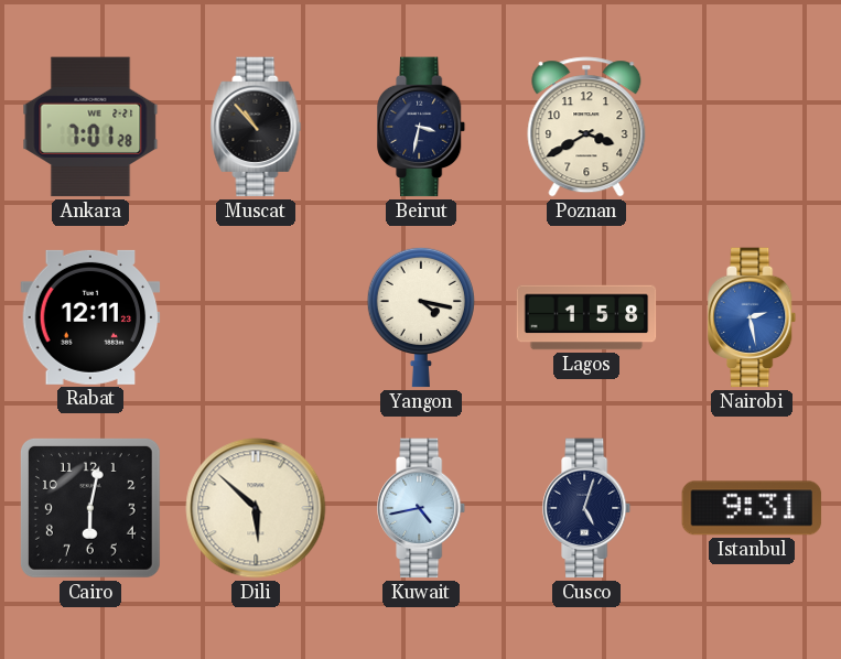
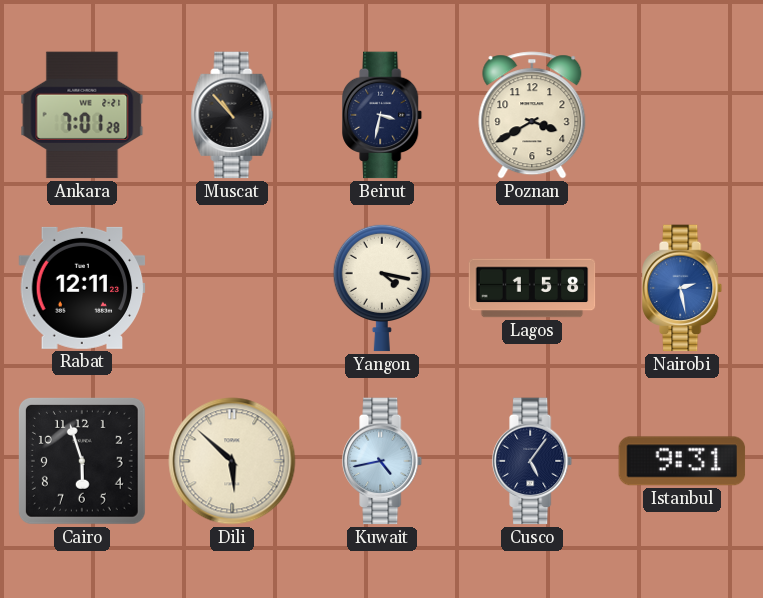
Cairo: 6:02 -> 5:57 (82, 461)
Cusco: 5:03 -> 5:06 (533, 461)
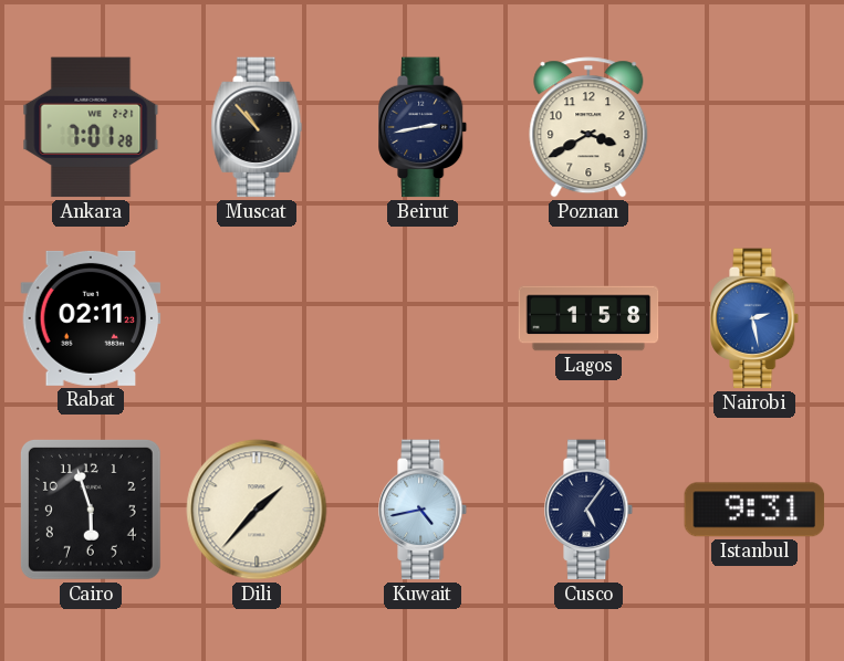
Beirut: 3:32 -> 2:43 (424, 127)
Rabat: 12:11 -> 02:11 (91, 318)
Yangon: 4:17 -> none (382, 288)
Dili: 5:52 -> 1:37 (257, 510)
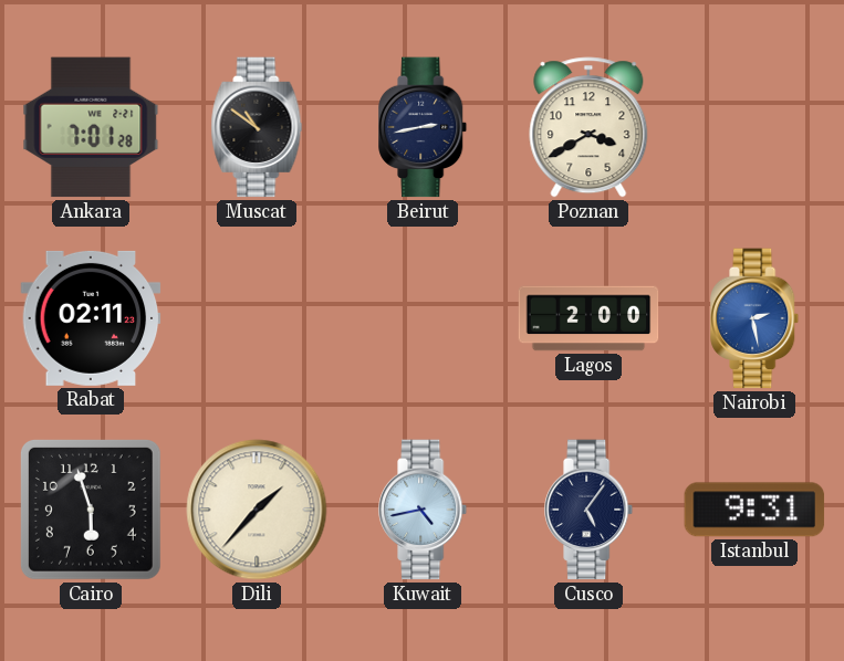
Muscat: 10:53 -> 10:51 (257, 127)
Lagos: 1:58 -> 2:00 (588, 318)
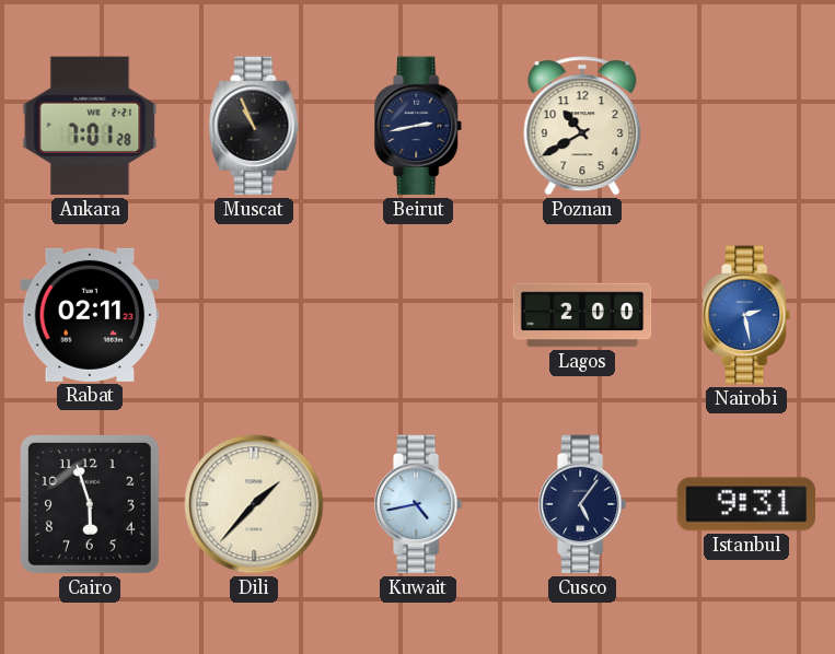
Muscat: 10:51 -> 10:56 (254, 126)
Poznan: 3:40 -> 10:40 (582, 126)
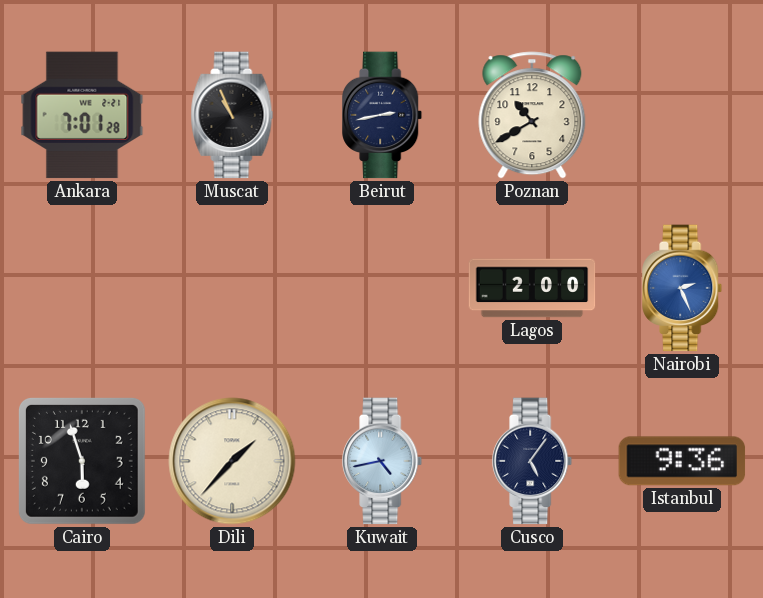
Rabat: 02:11 -> none (90, 315)
Nairobi: 2:28 -> 2:26 (683, 288)
Istanbul: 9:31 -> 9:36 (682, 461)
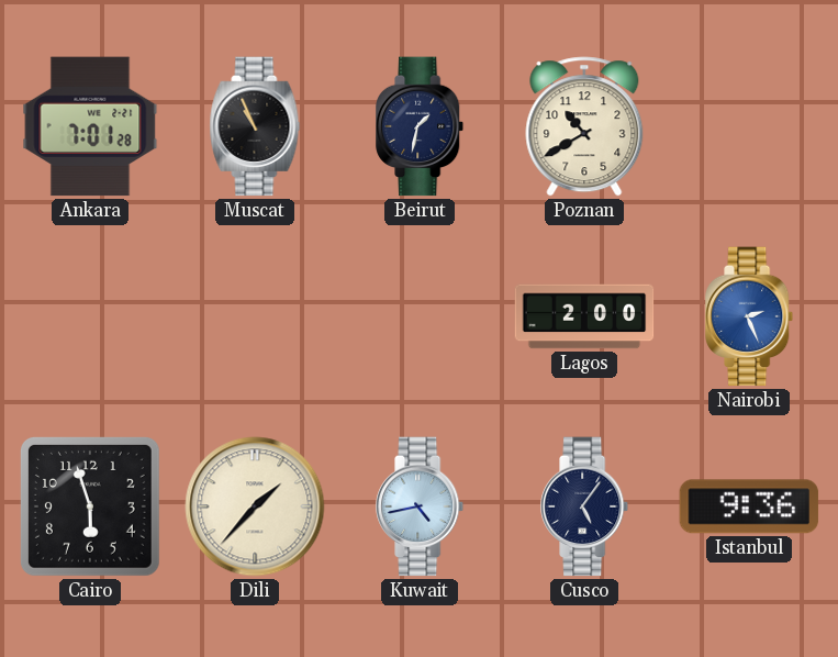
Beirut: 2:43 -> 1:32 (421, 126)
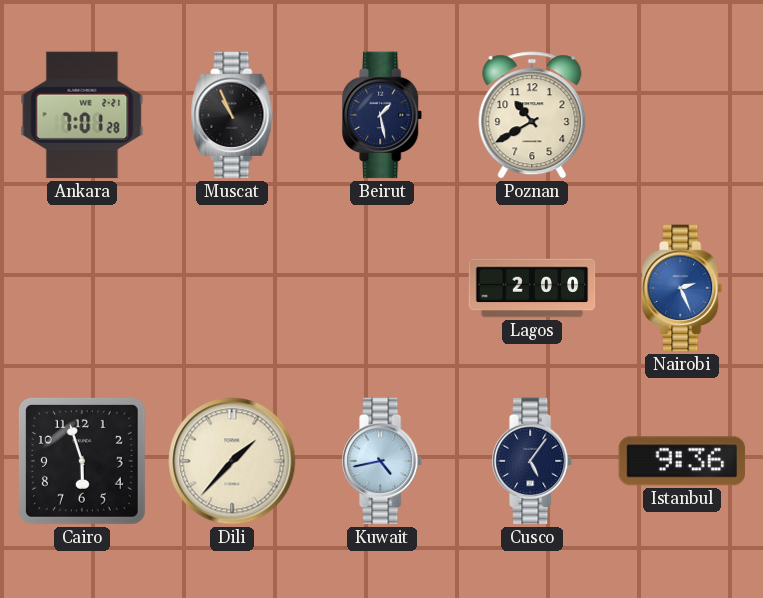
Beirut: 1:32 -> 1:28 (383, 115)
